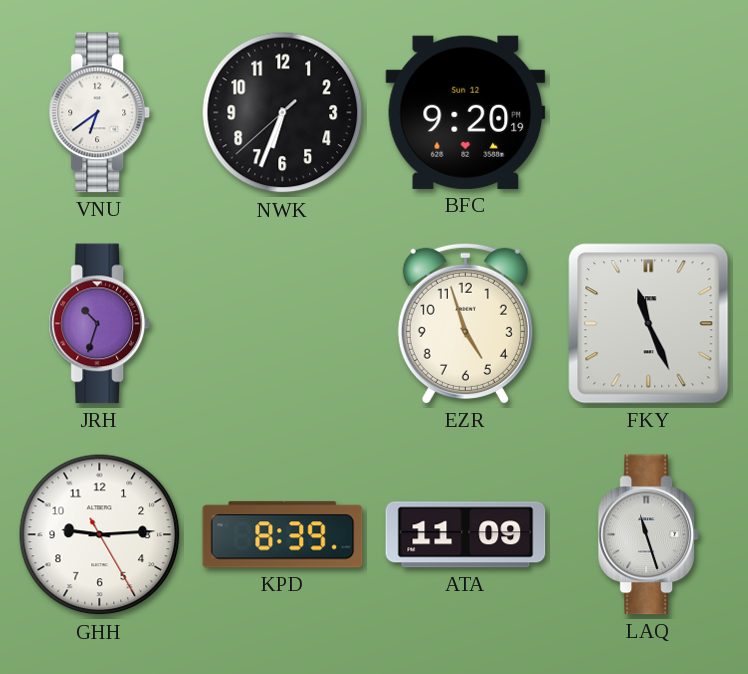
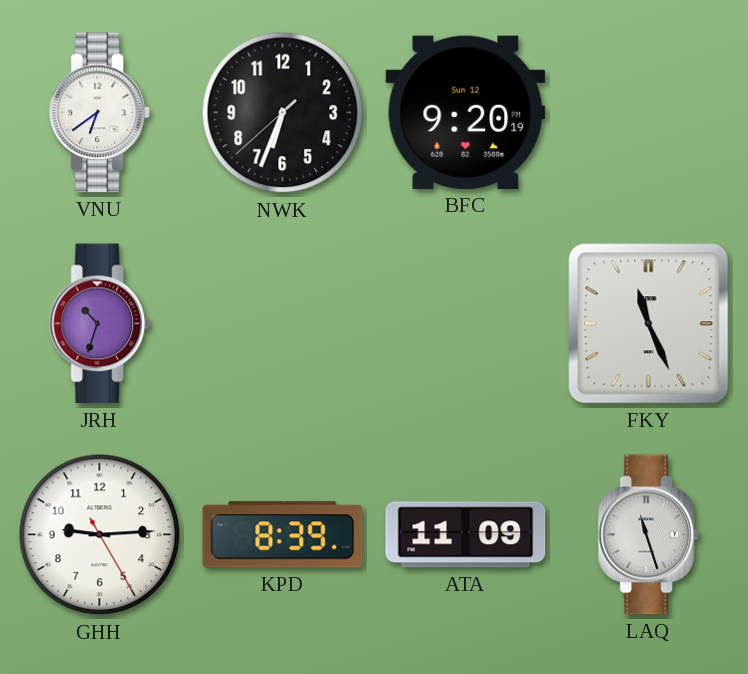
EZR: 4:57 -> none (465, 323)
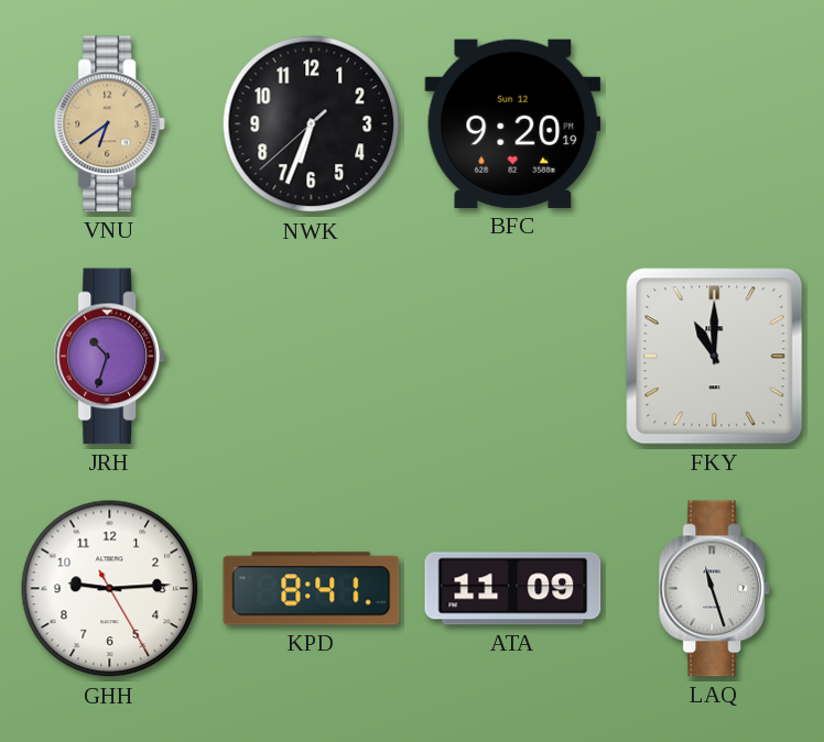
VNU dial: white -> champagne (110, 124)
FKY: 11:26 -> 11:00 (715, 357)
KPD: 8:39 -> 8:41 (312, 589)
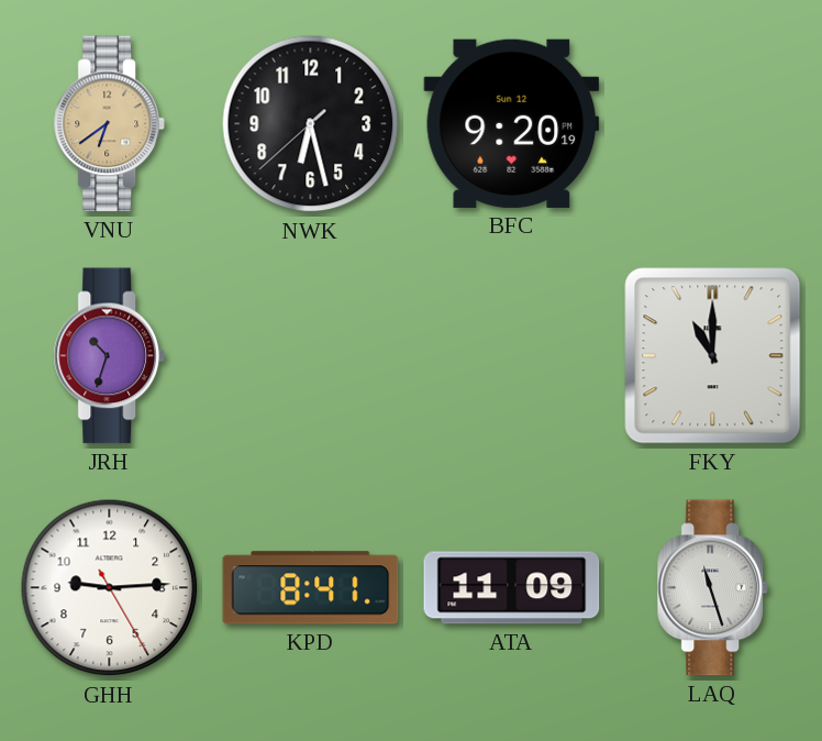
NWK: 6:33 -> 6:27 (311, 124)
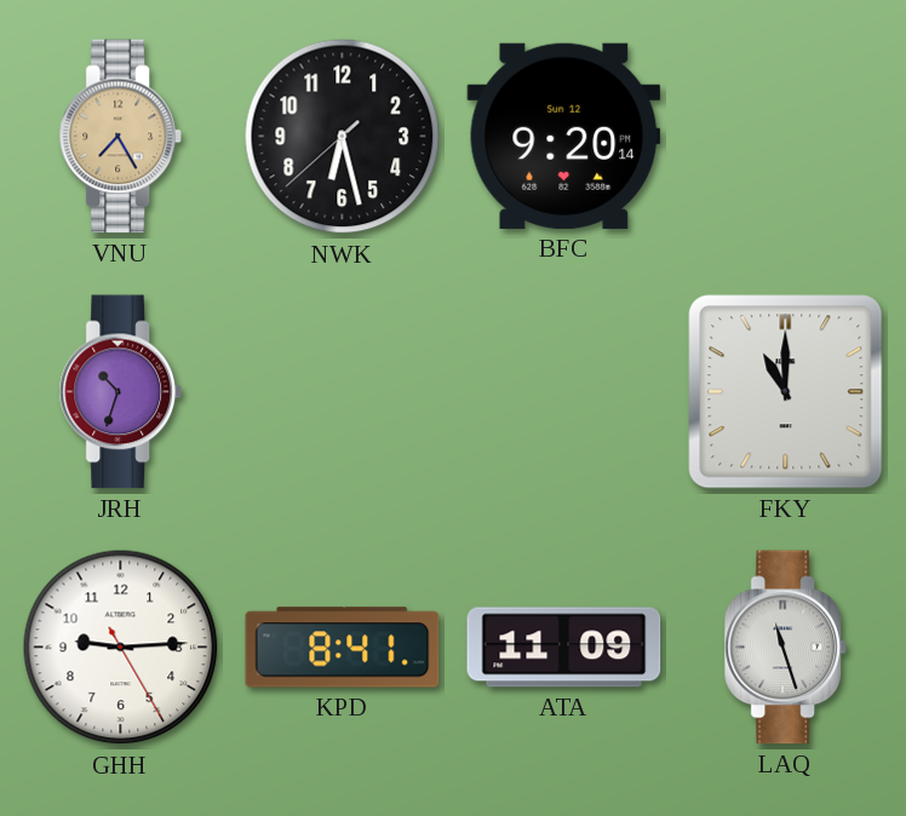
VNU: 6:39 -> 7:25 (121, 137)
BFC: 9:20:19 PM -> 9:20:14 PM (564, 136)
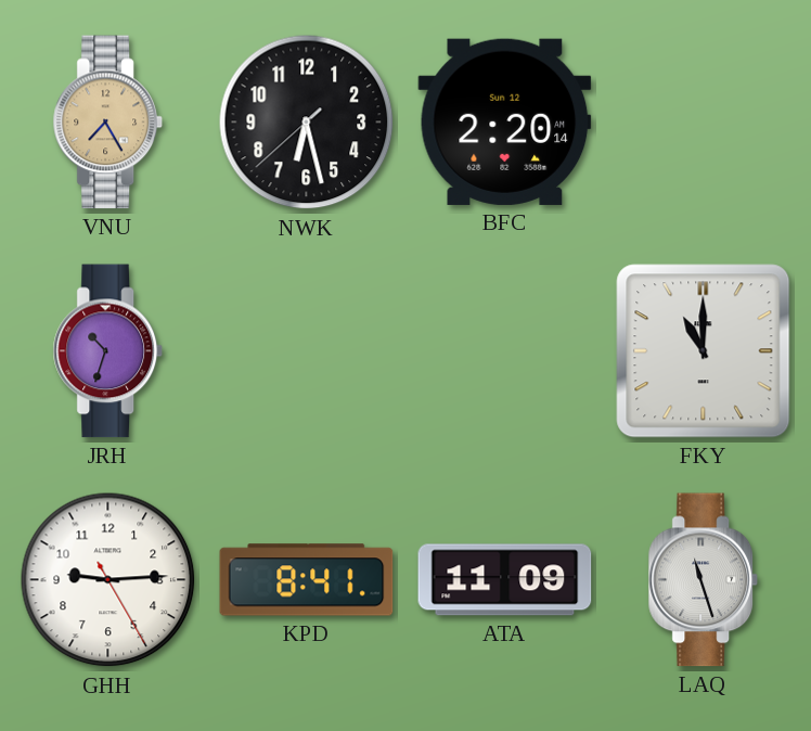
BFC: 9:20 -> 2:20 (505, 121)
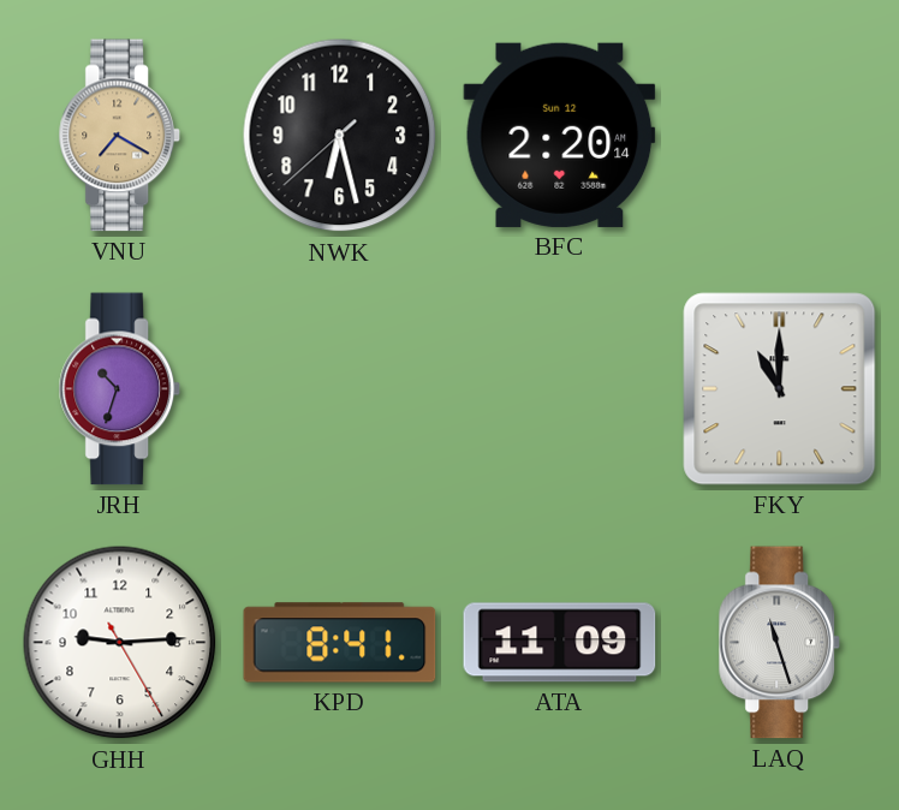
VNU: 7:25 -> 7:20 (120, 136)
